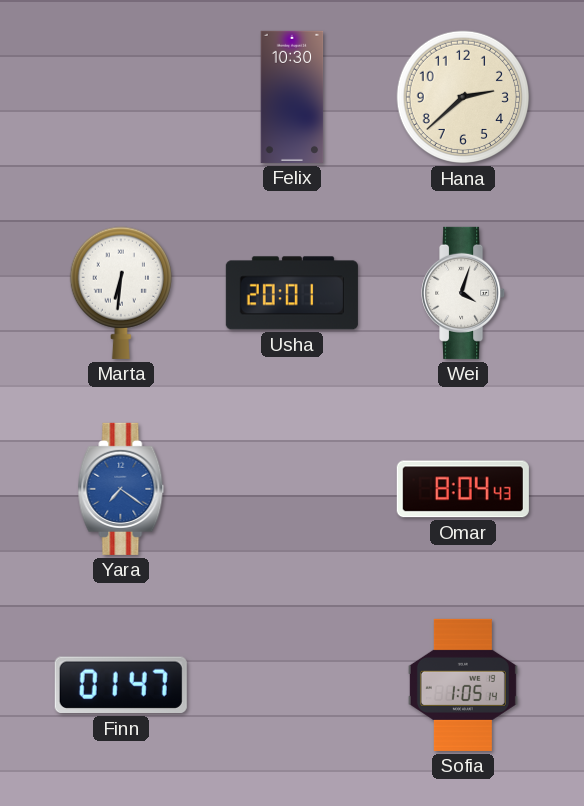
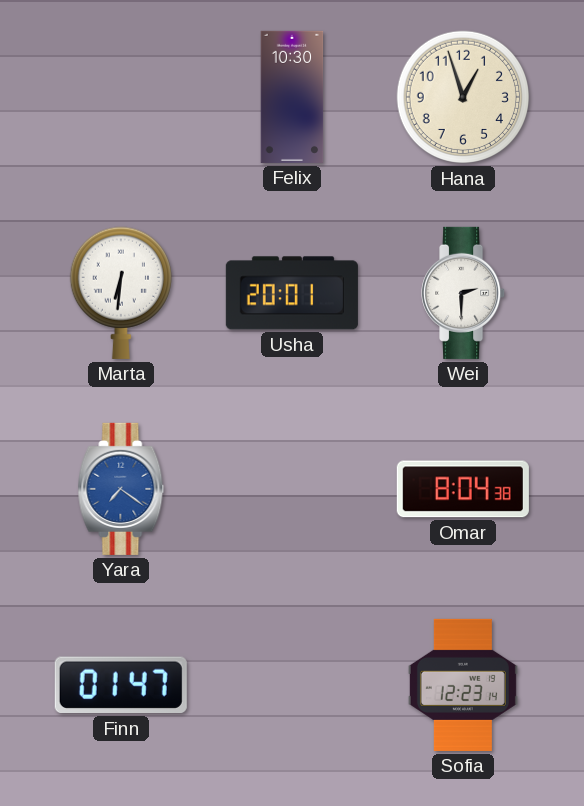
Hana: 2:38 -> 12:57 (463, 97)
Wei: 4:03 -> 2:30 (464, 293)
Omar: 8:04:43 -> 8:04:38 (463, 489)
Sofia: 1:05 -> 12:23 (463, 685)
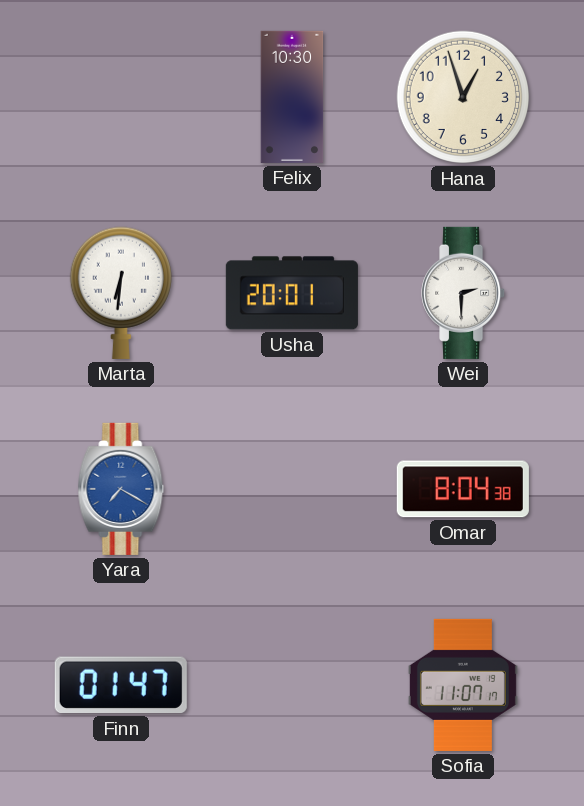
Yara: 7:21 -> 7:20 (121, 489)
Sofia: 12:23 -> 11:07 (463, 685)
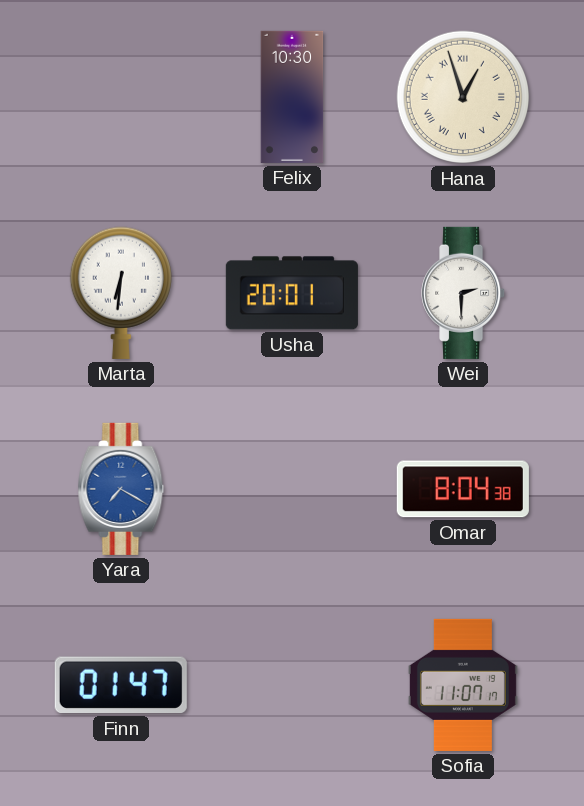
Hana numerals: Arabic -> Roman (463, 97)
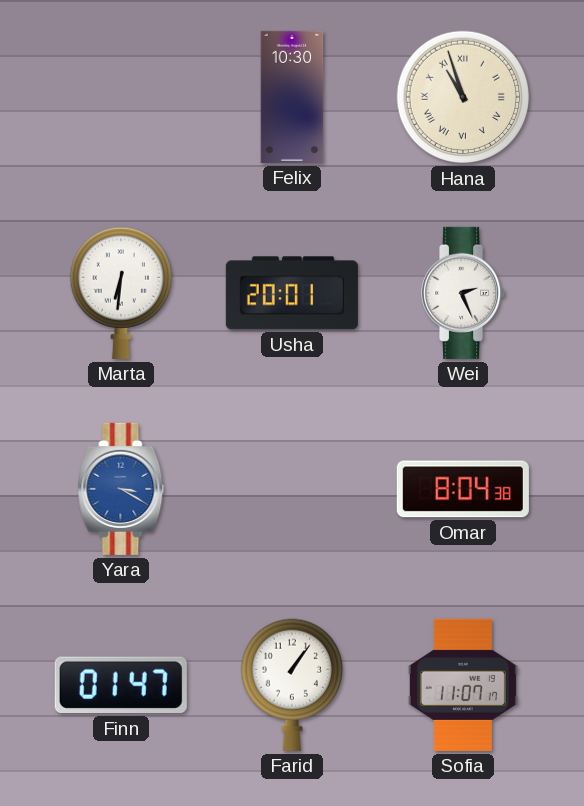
Hana: 12:57 -> 10:57 (463, 97)
Wei: 2:30 -> 2:26 (464, 293)
Yara: 7:20 -> 3:20 (121, 489)
Farid: none -> 1:06 (292, 685)
